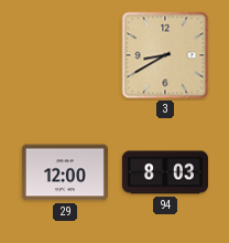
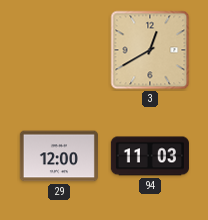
3: 8:40 -> 12:40 (150, 50)
94: 8:03 -> 11:03 (150, 156)
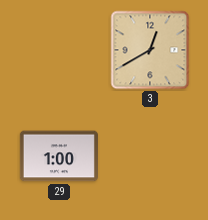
29: 12:00 -> 1:00 (59, 156)
94: 11:03 -> none (150, 156)
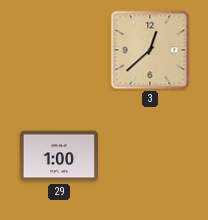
3: 12:40 -> 12:38 (150, 50)
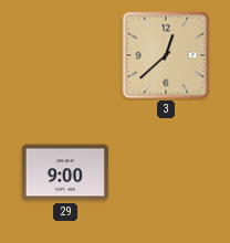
29: 1:00 -> 9:00 (65, 172)
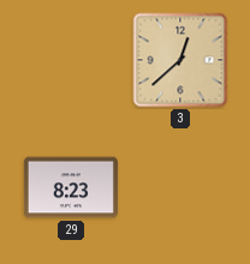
29: 9:00 -> 8:23 (71, 187)
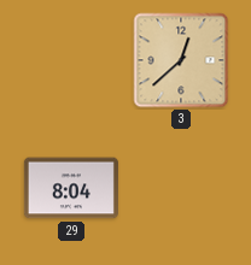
29: 8:23 -> 8:04 (71, 188)
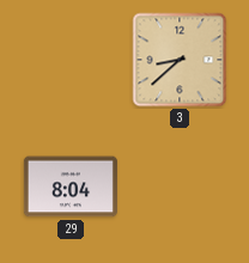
3: 12:38 -> 8:38 (180, 60)
